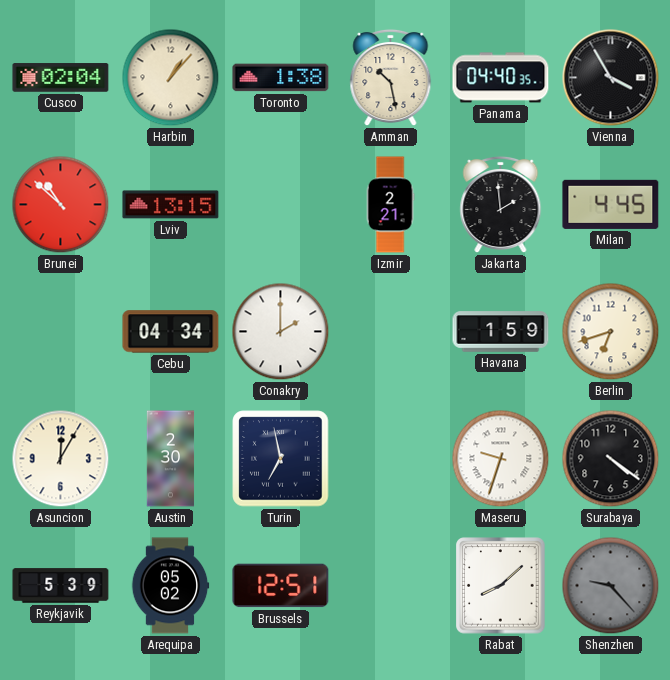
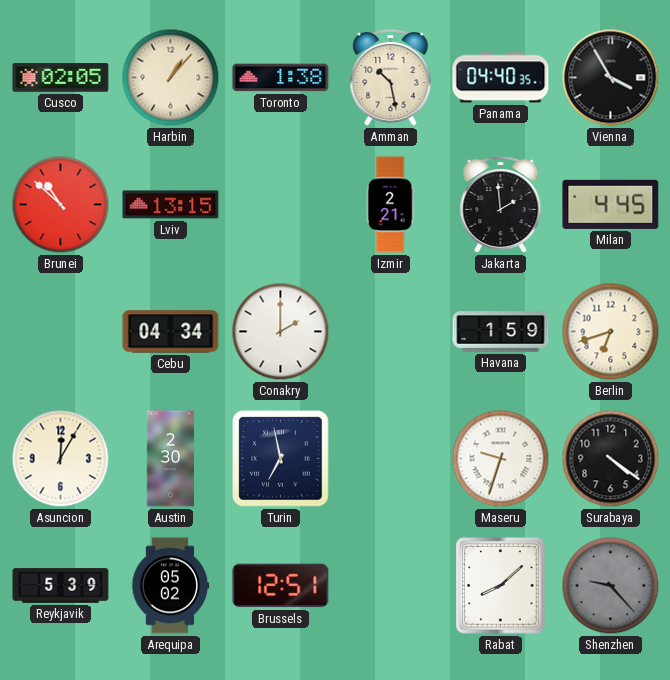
Cusco: 02:04 -> 02:05 (61, 78)
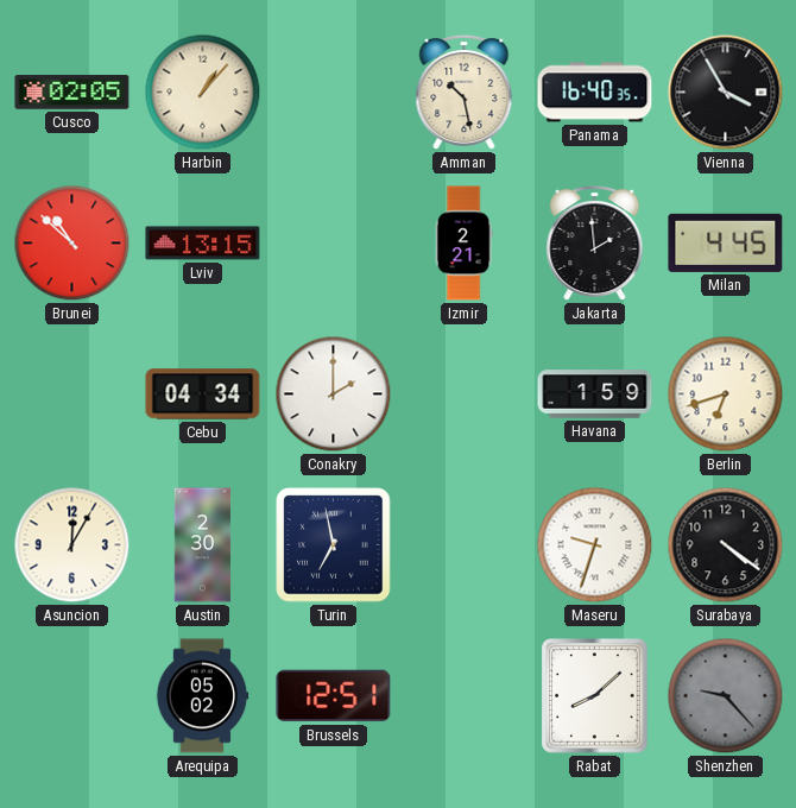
Toronto: 1:38 -> none (281, 78)
Panama: 04:40 -> 16:40 (595, 93)
Reykjavik: 5:39 -> none (61, 586)
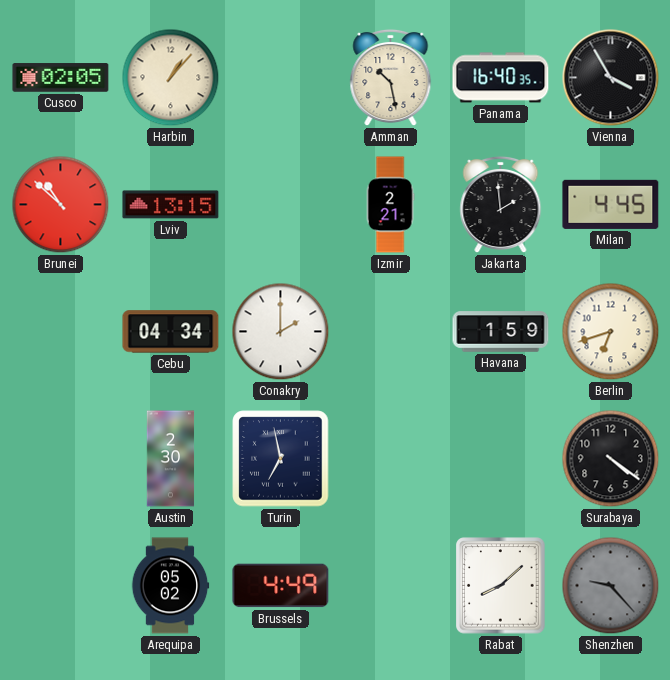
Asuncion: 12:05 -> none (72, 545)
Maseru: 9:33 -> none (595, 545)
Brussels: 12:51 -> 4:49 (281, 586)
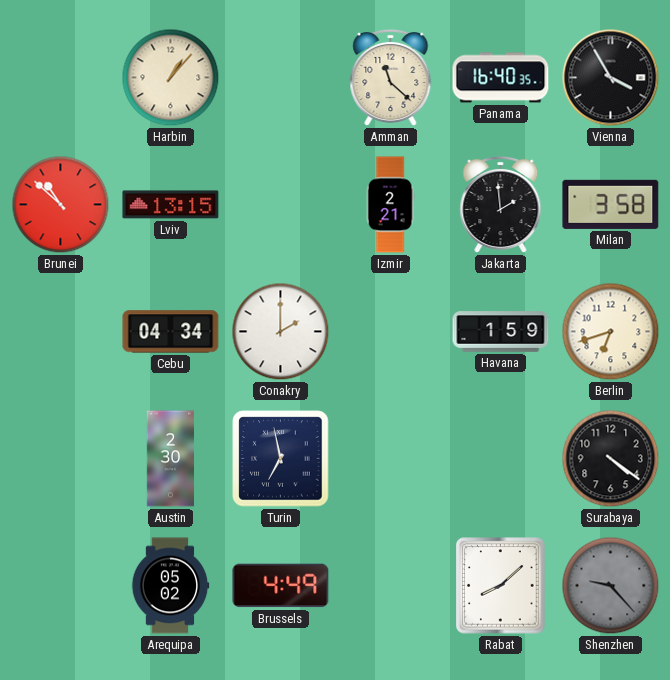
Cusco: 02:05 -> none (61, 78)
Amman: 10:28 -> 11:22 (391, 78)
Milan: 4:45 -> 3:58 (611, 204)
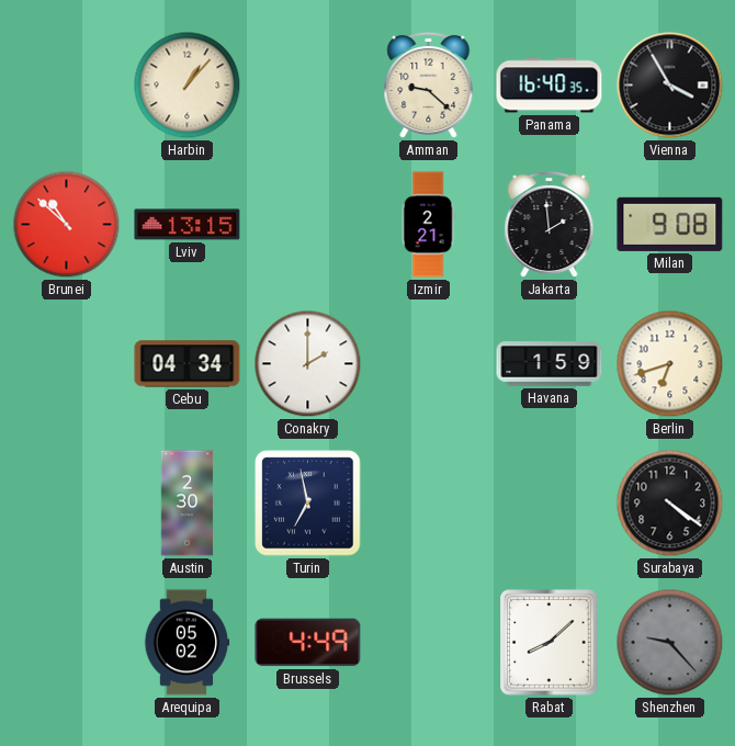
Amman: 11:22 -> 9:22 (429, 86)
Milan: 3:58 -> 9:08 (670, 224)
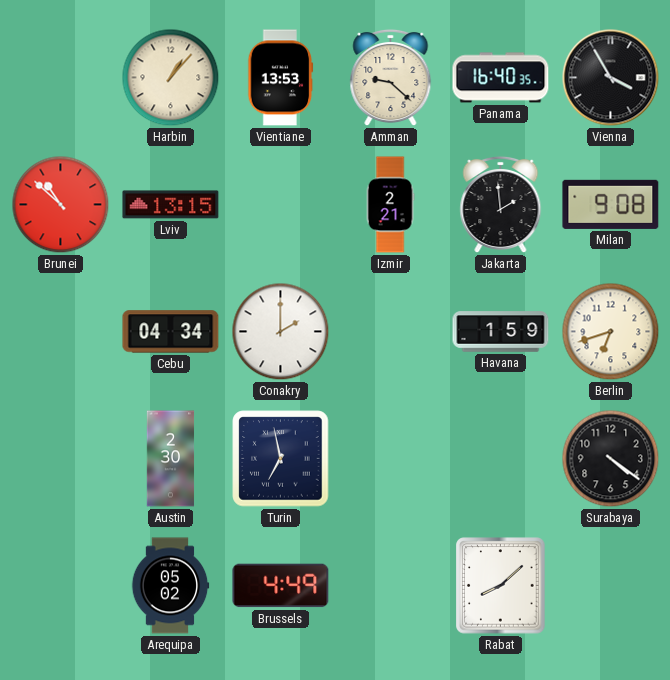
Vientiane: none -> 13:53 (280, 78)
Shenzhen: 9:23 -> none (670, 643)
